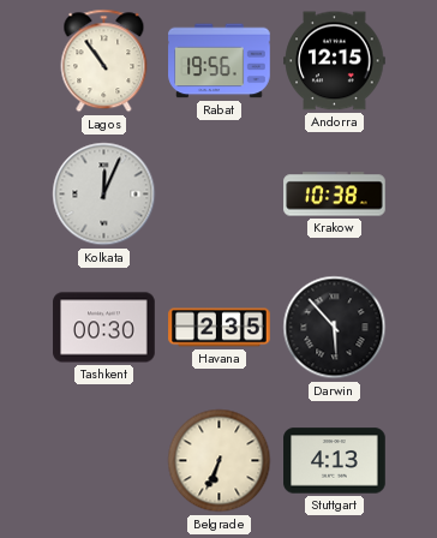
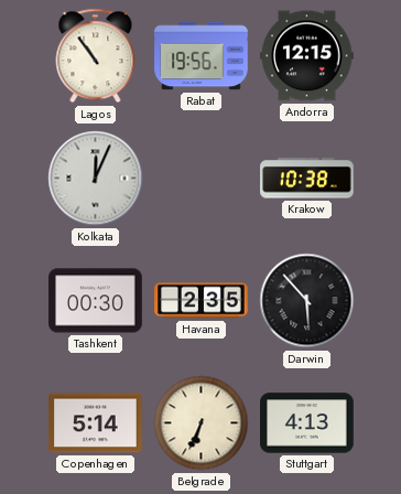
Copenhagen: none -> 5:14 (96, 423)
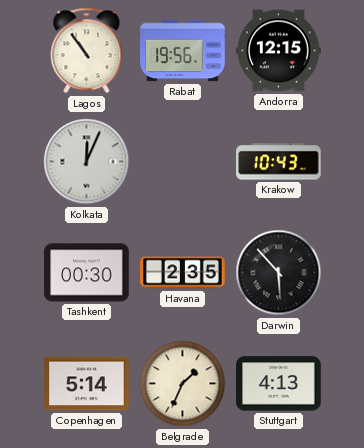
Krakow: 10:38 -> 10:43 (279, 162)
Belgrade: 6:34 -> 1:34 (183, 384)
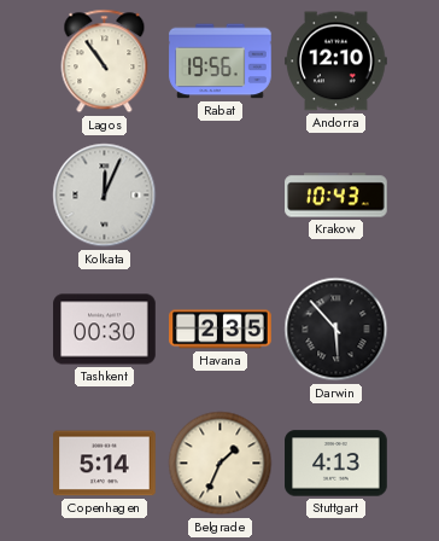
Andorra: 12:15 -> 12:10 (336, 62)
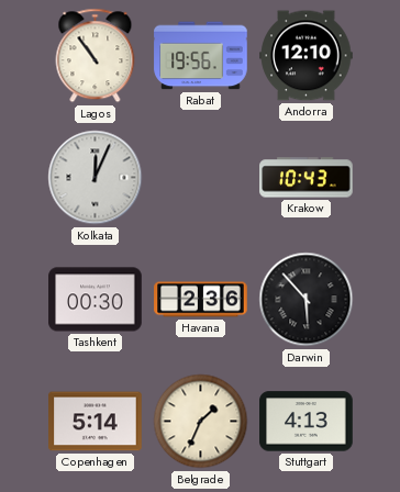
Havana: 2:35 -> 2:36 (201, 300)
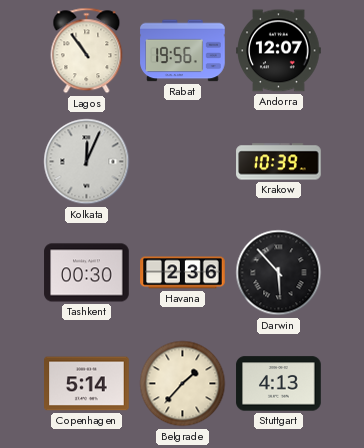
Andorra: 12:10 -> 12:07 (279, 51)
Krakow: 10:43 -> 10:39 (279, 162)
Belgrade: 1:34 -> 1:37 (183, 384)
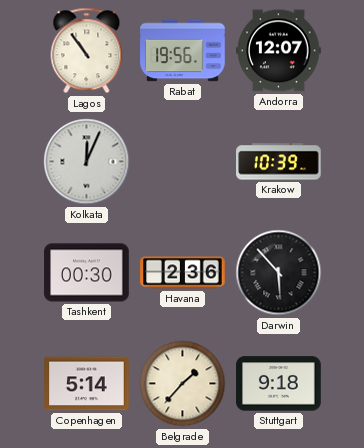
Stuttgart: 4:13 -> 9:18 (279, 384)
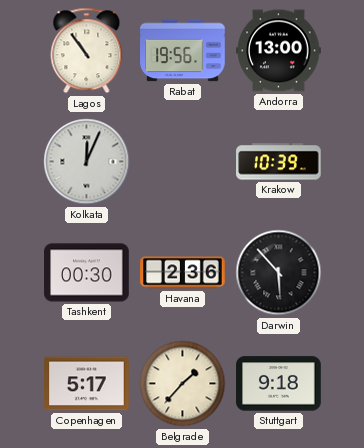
Andorra: 12:07 -> 13:00 (279, 51)
Copenhagen: 5:14 -> 5:17 (87, 384)
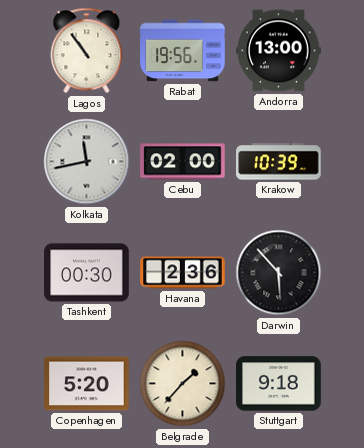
Kolkata: 12:04 -> 11:43 (87, 162)
Cebu: none -> 02:00 (183, 162)
Copenhagen: 5:17 -> 5:20 (87, 384)
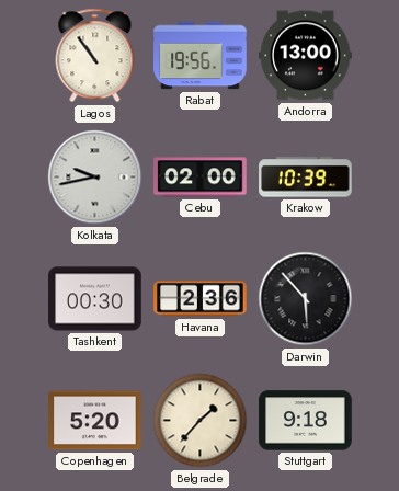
Kolkata: 11:43 -> 9:43 (95, 178)
